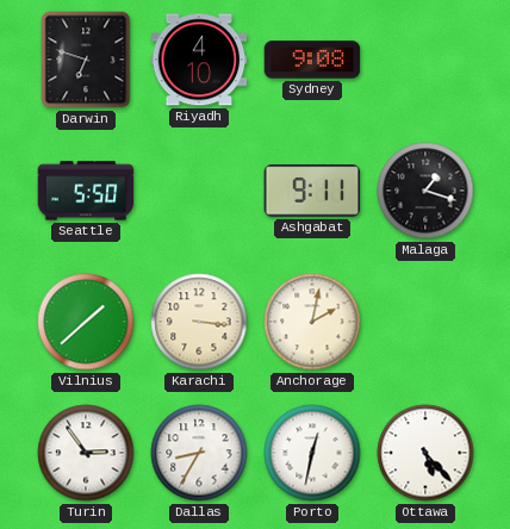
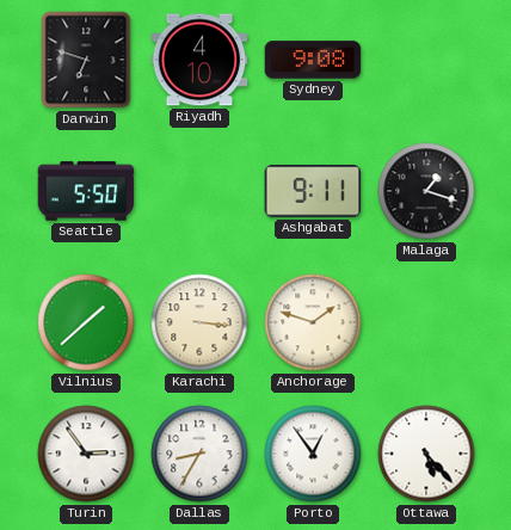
Anchorage: 2:02 -> 1:48 (313, 322)
Porto: 12:32 -> 12:54 (313, 454)
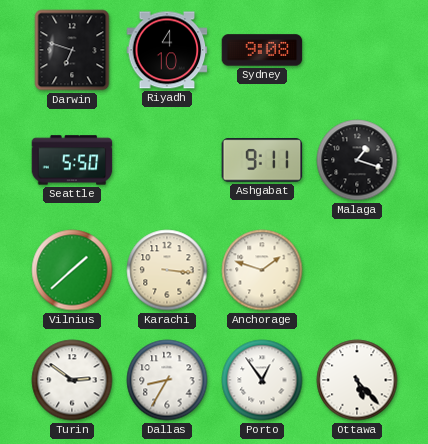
Turin: 2:54 -> 2:51 (72, 380)
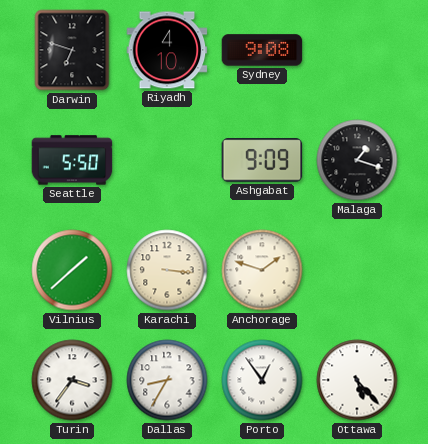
Ashgabat: 9:11 -> 9:09 (262, 160)
Turin: 2:51 -> 3:36 (72, 380)
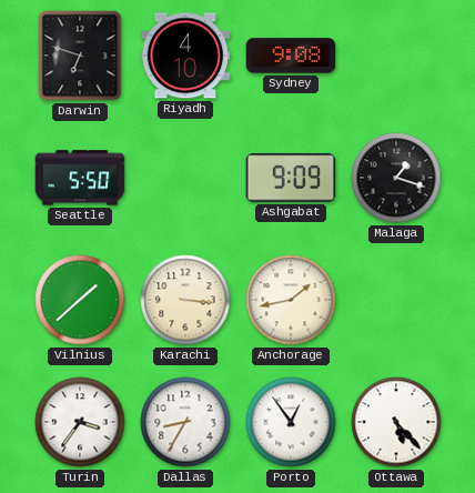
Anchorage: 1:48 -> 1:43 (291, 300)
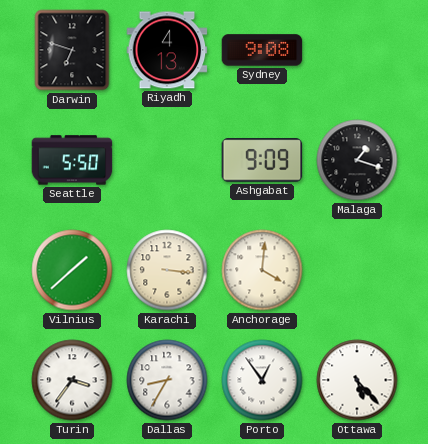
Riyadh: 4:10 -> 4:13 (167, 50)
Anchorage: 1:43 -> 4:01 (262, 270)
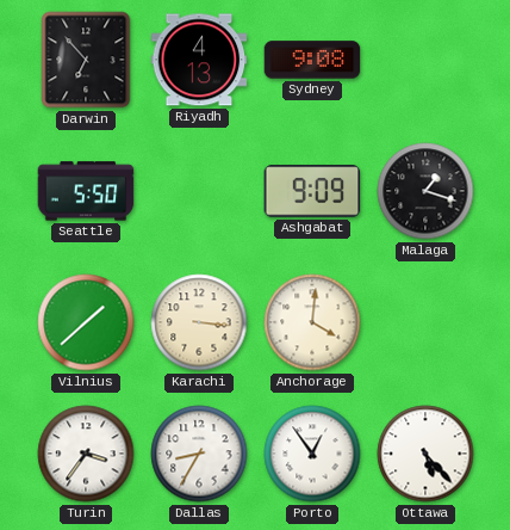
Darwin: 6:48 -> 6:53 (86, 60)
